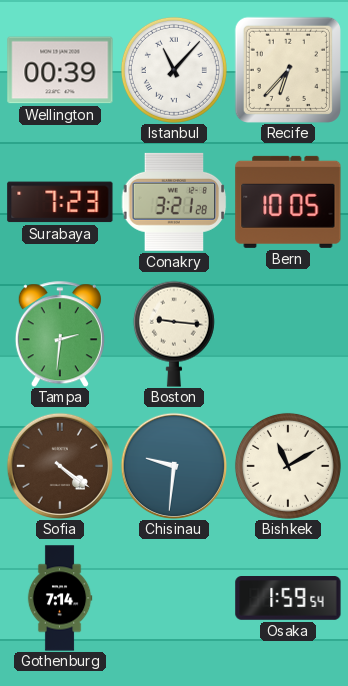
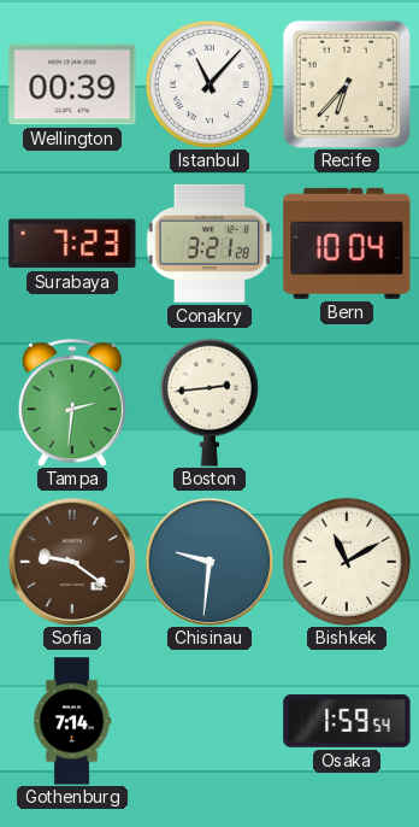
Bern: 10:05 -> 10:04 (347, 244)
Boston: 9:16 -> 2:44 (209, 403)
Sofia: 4:21 -> 9:21 (71, 561)
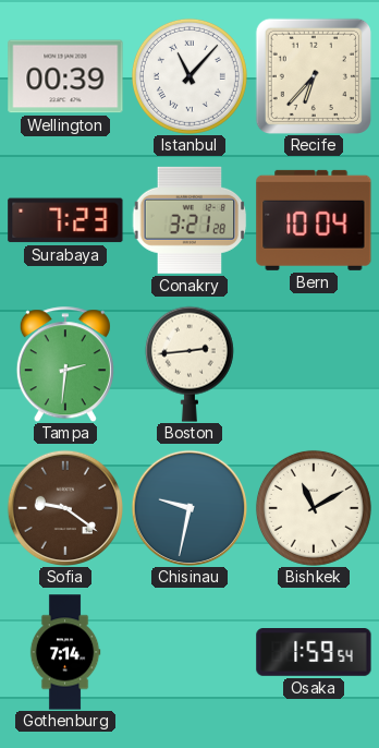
Chisinau: 9:31 -> 9:32 (188, 507)
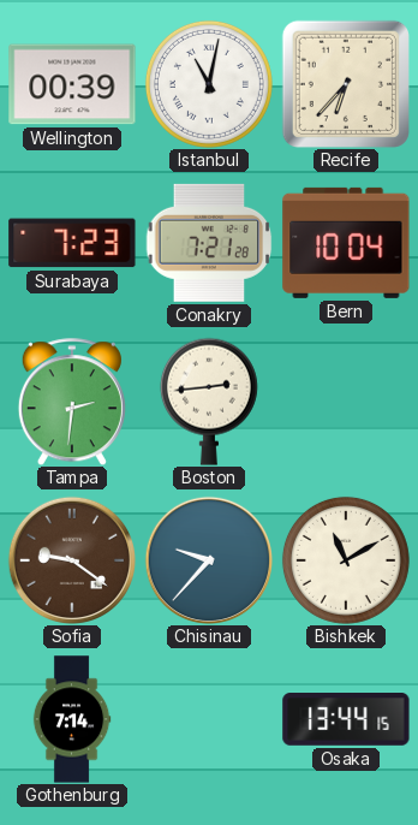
Istanbul: 11:07 -> 11:02 (209, 84)
Conakry: 3:21 -> 7:21 (209, 243)
Chisinau: 9:32 -> 9:37 (208, 559)
Osaka: 1:59 -> 13:44 (346, 720)
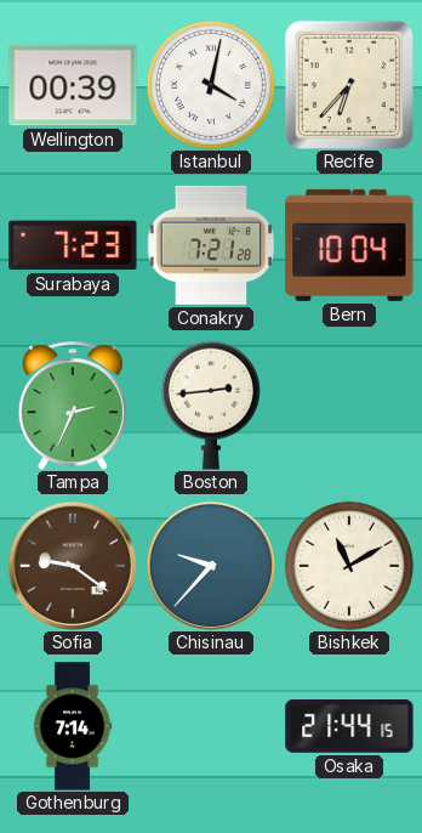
Istanbul: 11:02 -> 4:02 (211, 85)
Tampa: 2:31 -> 2:34 (73, 406)
Osaka: 13:44 -> 21:44 (349, 727)
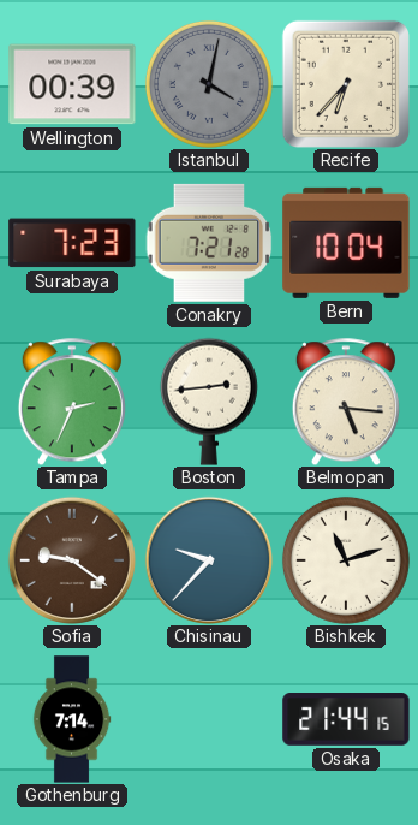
Istanbul dial: white -> grey (209, 84)
Belmopan: none -> 5:16 (346, 402)
Bishkek: 11:10 -> 11:12 (346, 560)
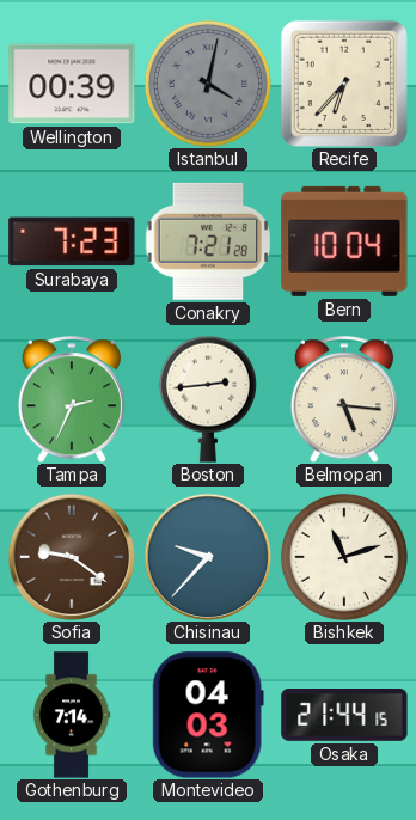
Montevideo: none -> 04:03 (208, 715)
